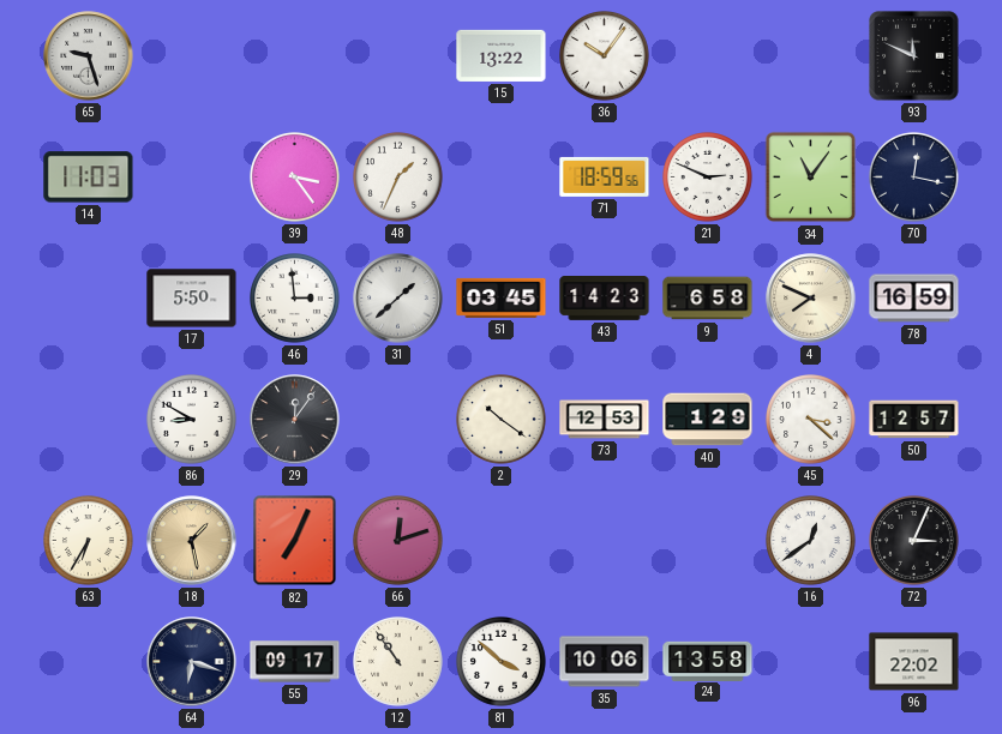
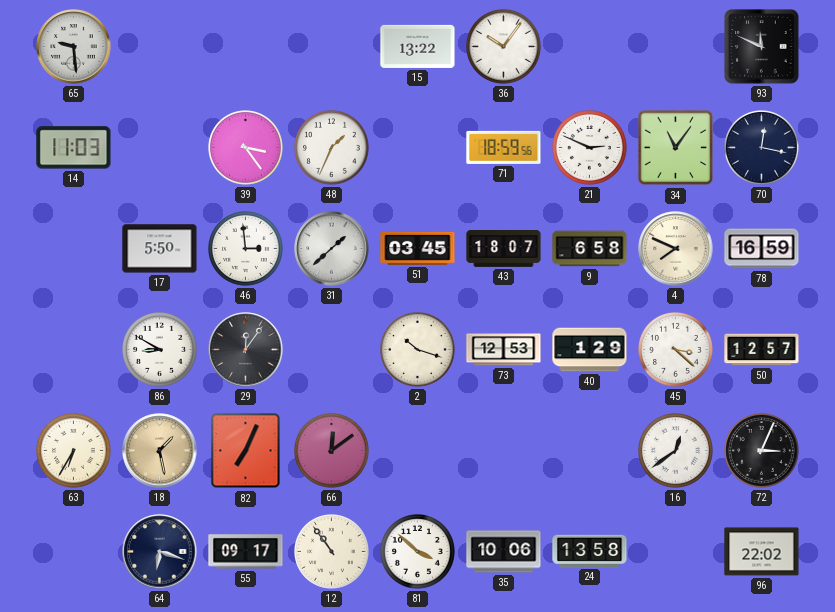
65: 9:27 -> 9:29 (74, 47)
43: 14:23 -> 18:07 (504, 249)
2: 10:21 -> 10:18 (418, 350)
66: 12:12 -> 12:09 (332, 451)
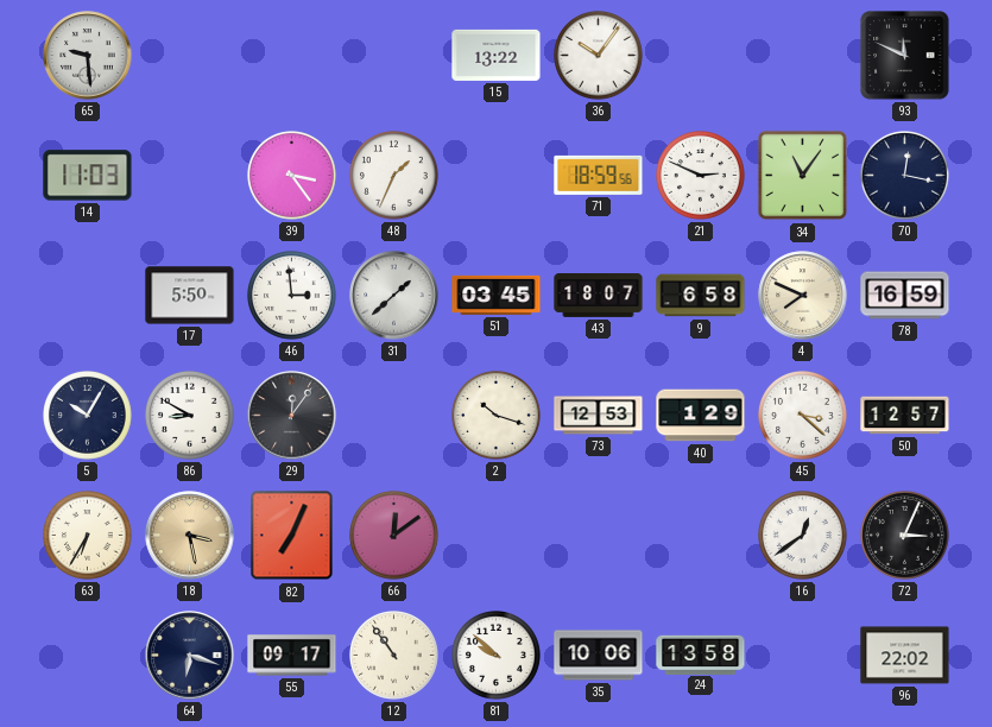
5: none -> 10:05 (88, 416)
18: 1:28 -> 3:28 (190, 536)
81: 3:52 -> 9:52 (497, 656)
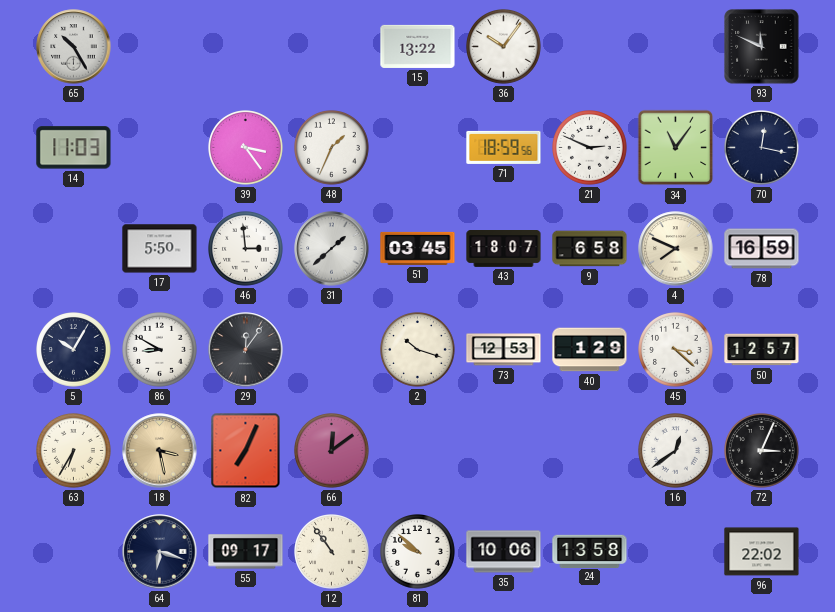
65: 9:29 -> 10:25 (74, 47)
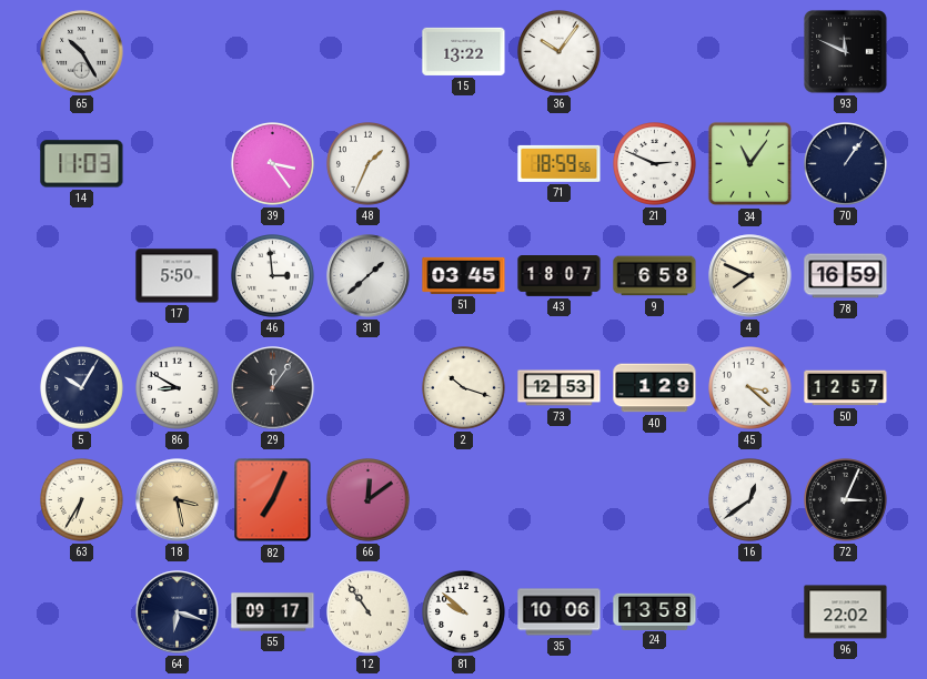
70: 12:17 -> 1:06 (846, 164)
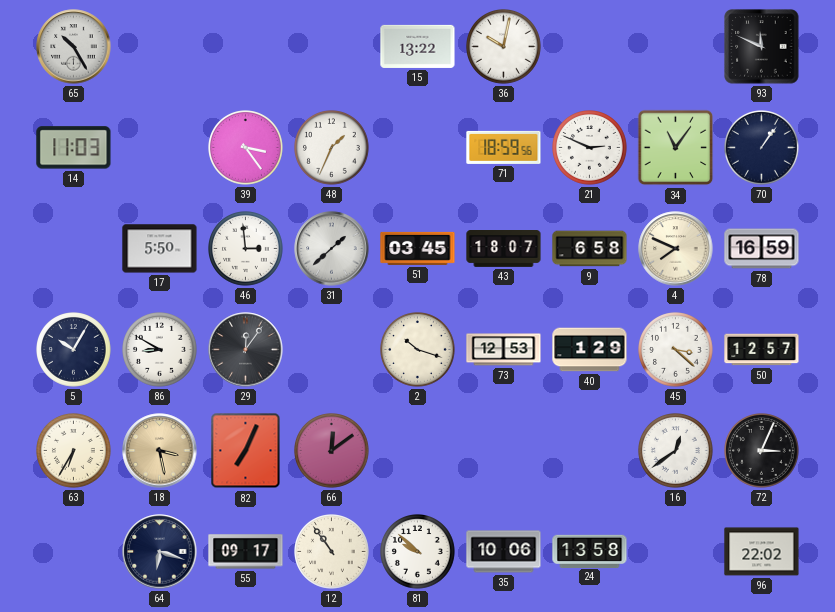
36: 10:06 -> 10:02 (504, 47)
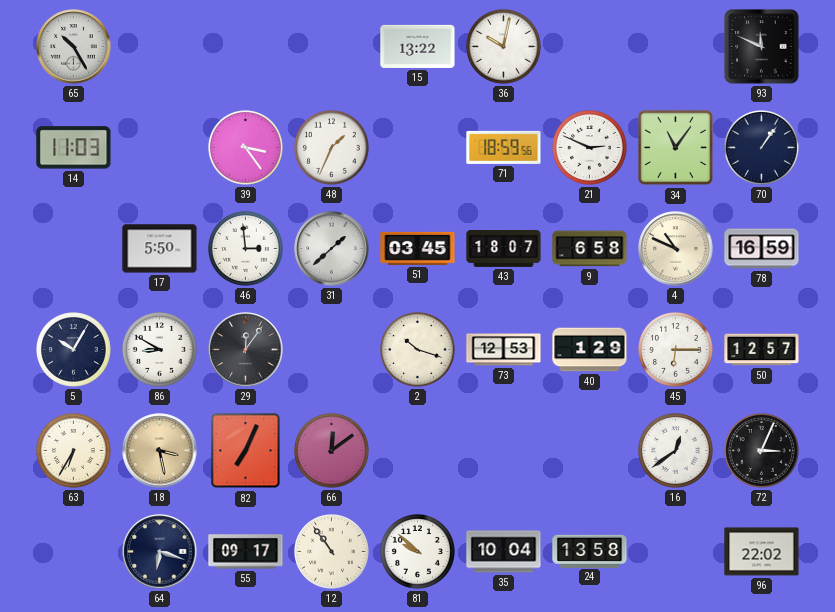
4: 7:49 -> 10:49 (676, 249)
45: 3:22 -> 6:15 (676, 350)
35: 10:06 -> 10:04 (504, 552)
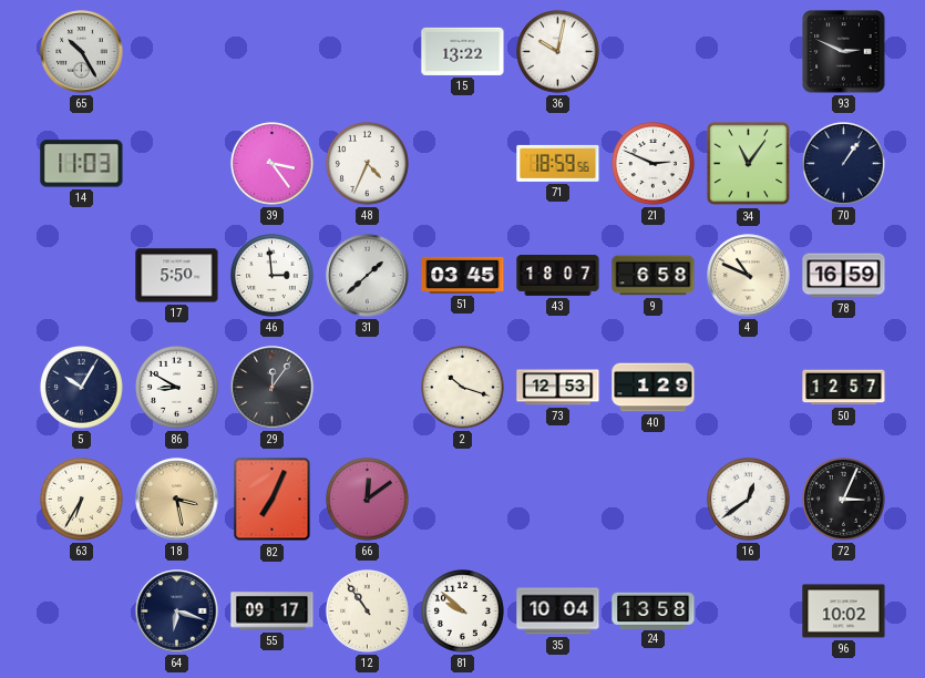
93: 11:49 -> 2:49 (844, 52)
48: 1:34 -> 4:34 (368, 164)
45: 6:15 -> none (676, 350)
96: 22:02 -> 10:02 (844, 612)
